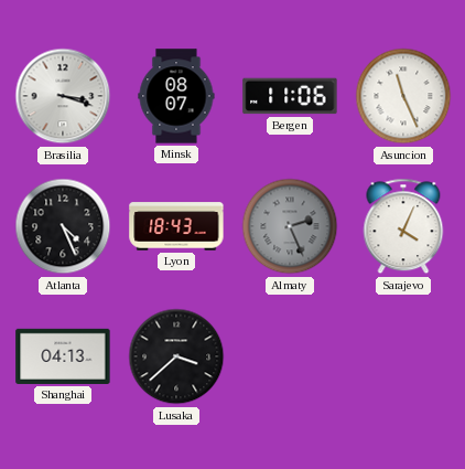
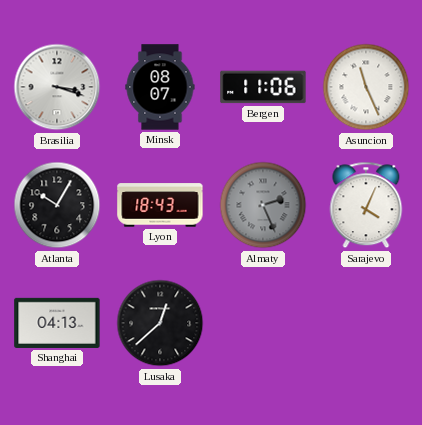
Atlanta: 4:26 -> 10:05 (57, 205)
Lusaka: 3:38 -> 12:38 (160, 323)
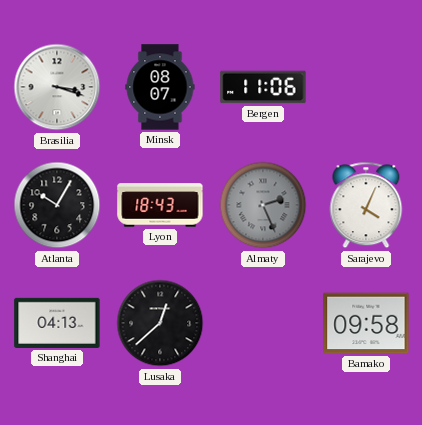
Asuncion: 11:26 -> none (366, 87)
Bamako: none -> 09:58 (366, 323)
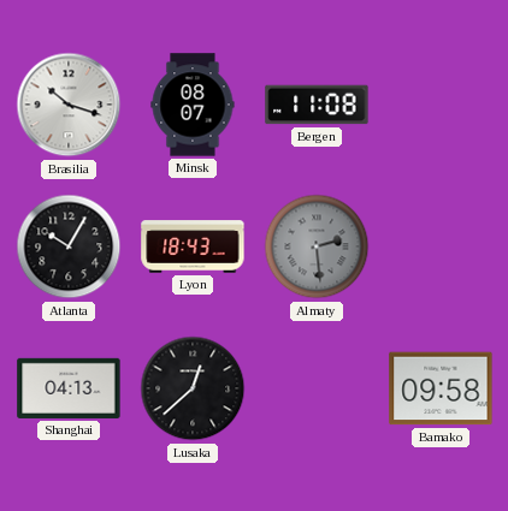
Brasilia: 3:18 -> 10:18 (69, 105)
Bergen: 11:06 -> 11:08 (317, 105)
Almaty: 2:26 -> 2:29 (317, 246)
Sarajevo: 4:04 -> none (366, 205)
